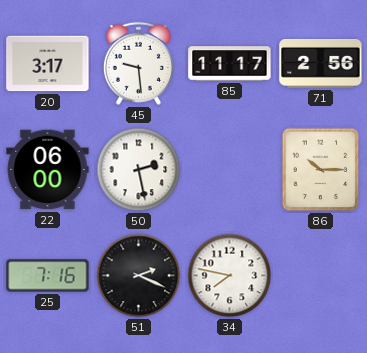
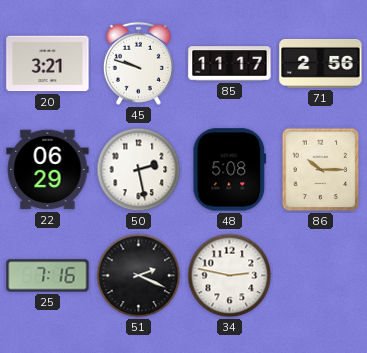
20: 3:17 -> 3:21 (48, 64)
45: 9:29 -> 9:48 (138, 63)
22: 06:00 -> 06:29 (48, 170)
48: none -> 5:08 (230, 170)
34: 7:47 -> 2:47 (230, 276)
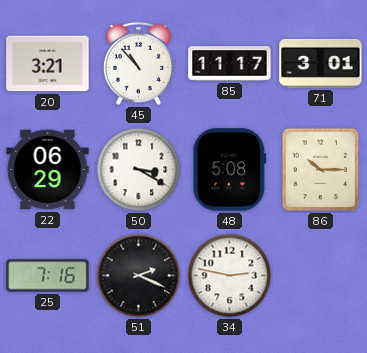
45: 9:48 -> 10:53 (138, 63)
71: 2:56 -> 3:01 (321, 64)
50: 2:28 -> 3:20 (139, 170)
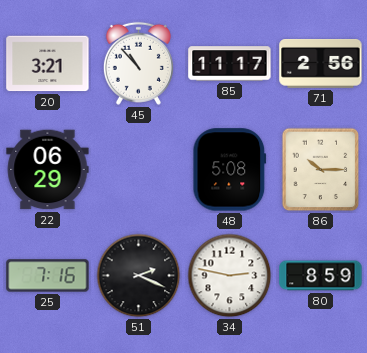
71: 3:01 -> 2:56 (321, 64)
50: 3:20 -> none (139, 170)
80: none -> 8:59 (321, 276)
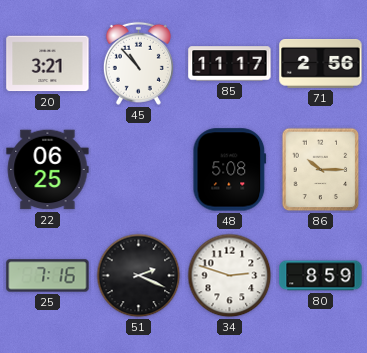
22: 06:29 -> 06:25 (48, 170)
34: 2:47 -> 2:48 (230, 276)
